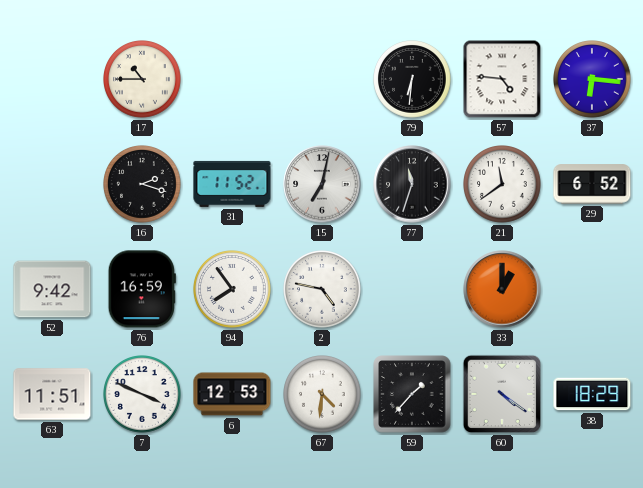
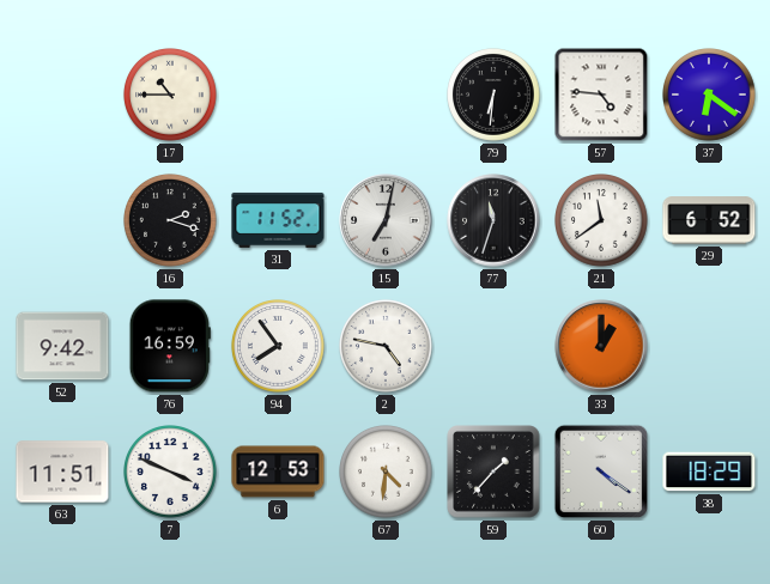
37: 6:16 -> 6:21 (710, 96)
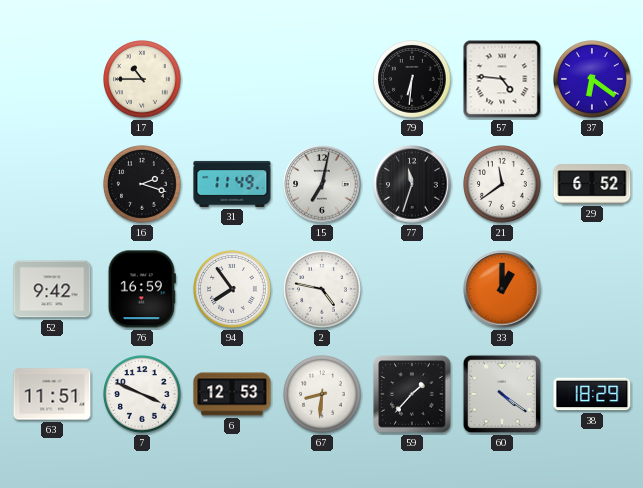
31: 11:52 -> 11:49 (232, 184)
67: 4:31 -> 8:31 (323, 395)
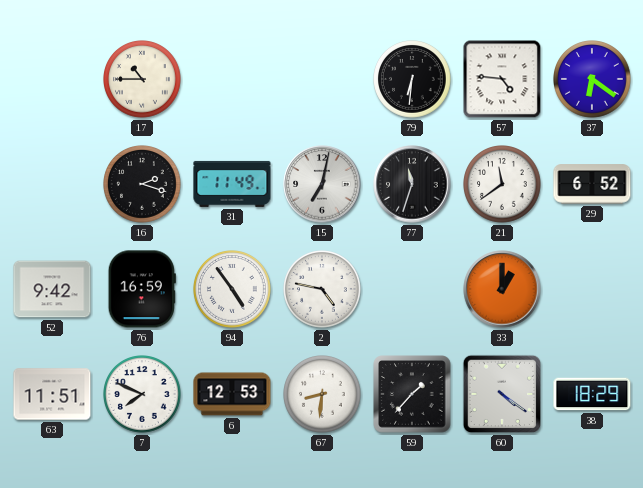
94: 7:54 -> 4:54 (233, 290)
7: 3:49 -> 7:49 (143, 395)
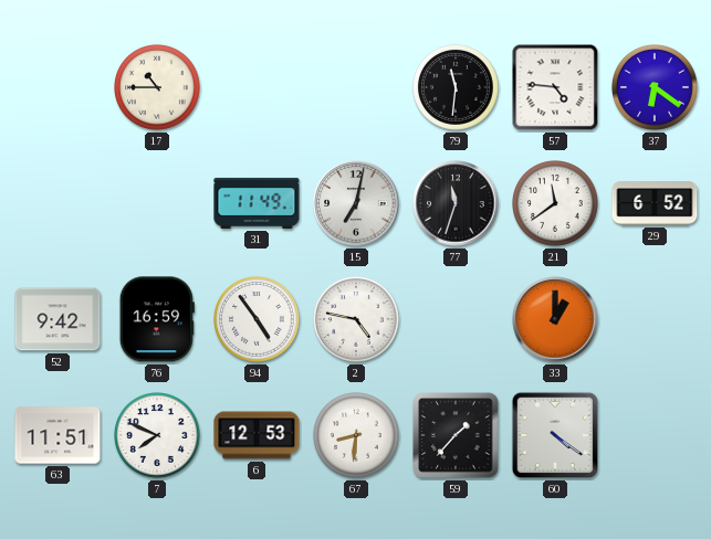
79: 6:31 -> 11:31 (457, 88)
16: 2:18 -> none (143, 185)
38: 18:29 -> none (592, 394)
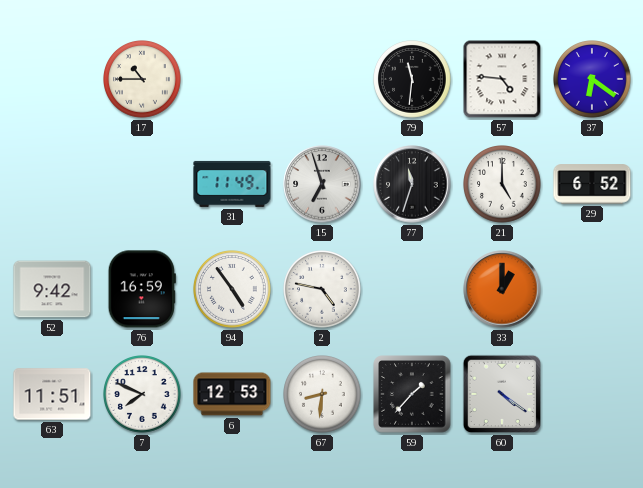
15: 7:02 -> 6:57 (322, 184)
21: 11:39 -> 5:00 (503, 185)
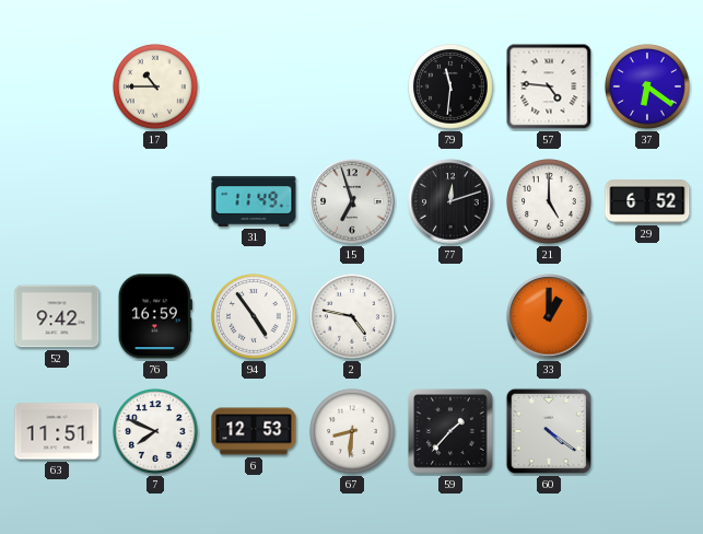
77: 11:33 -> 12:12 (450, 201)
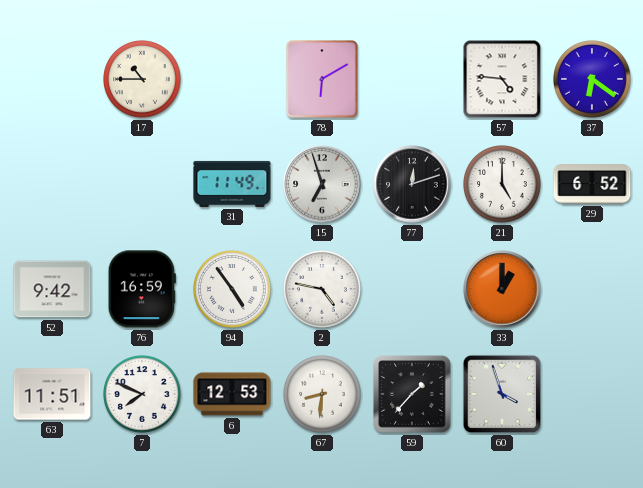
78: none -> 6:10 (322, 79)
79: 11:31 -> none (452, 88)
60: 4:21 -> 3:57 (502, 394)
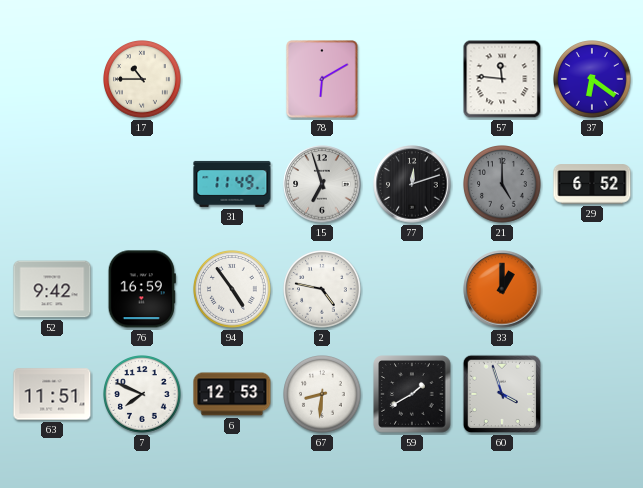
57: 4:46 -> 11:46 (502, 79)
21 dial: white -> grey (503, 185)
59: 1:37 -> 1:40 (412, 394)
